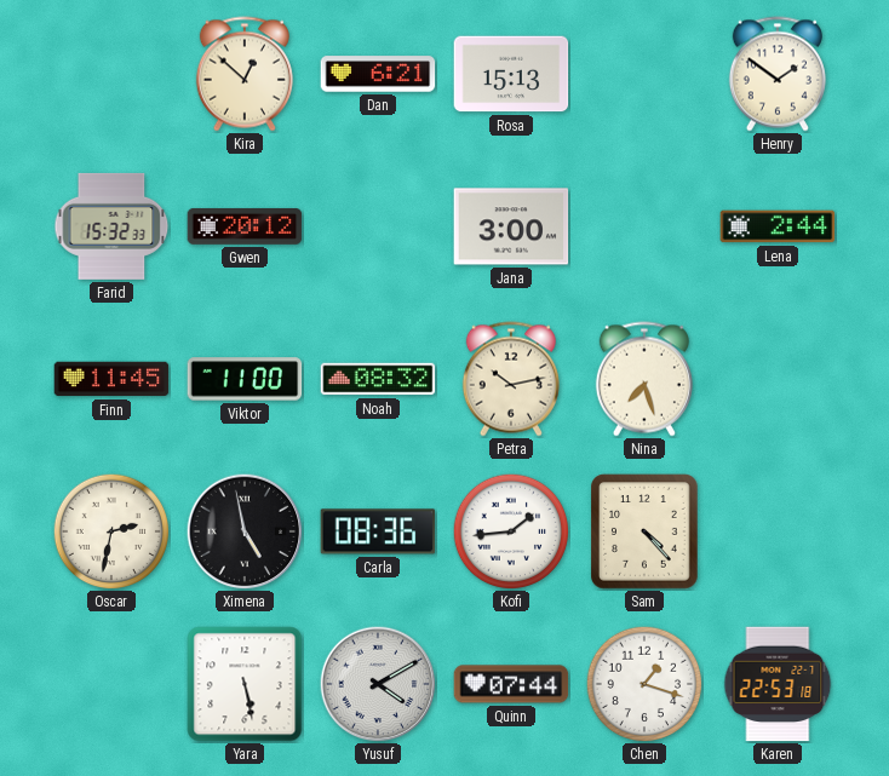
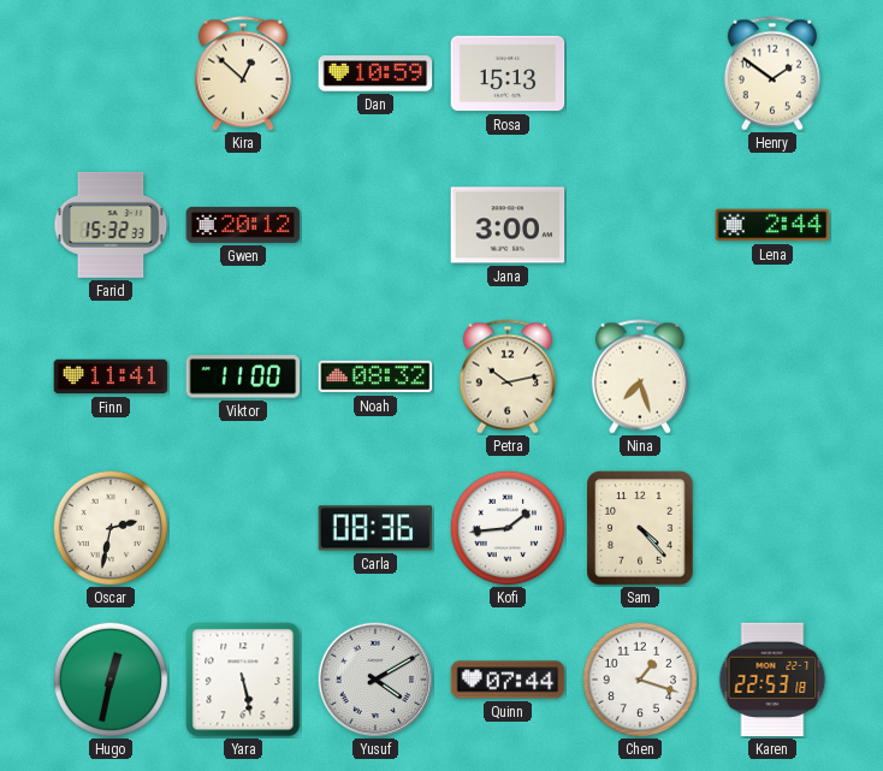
Dan: 6:21 -> 10:59 (375, 73)
Finn: 11:45 -> 11:41 (111, 376)
Ximena: 4:58 -> none (245, 531)
Hugo: none -> 12:32 (111, 680)
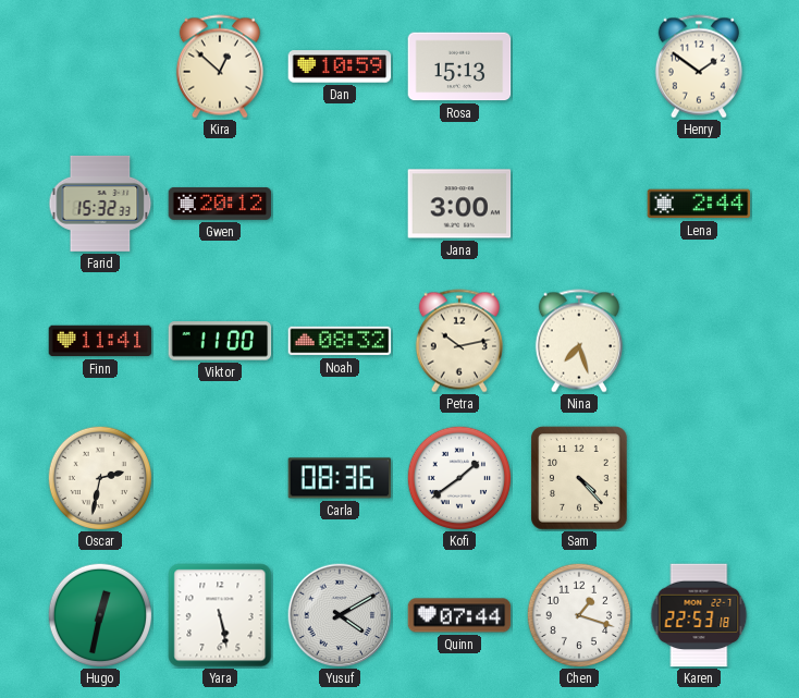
Kofi: 1:44 -> 1:39 (459, 478)
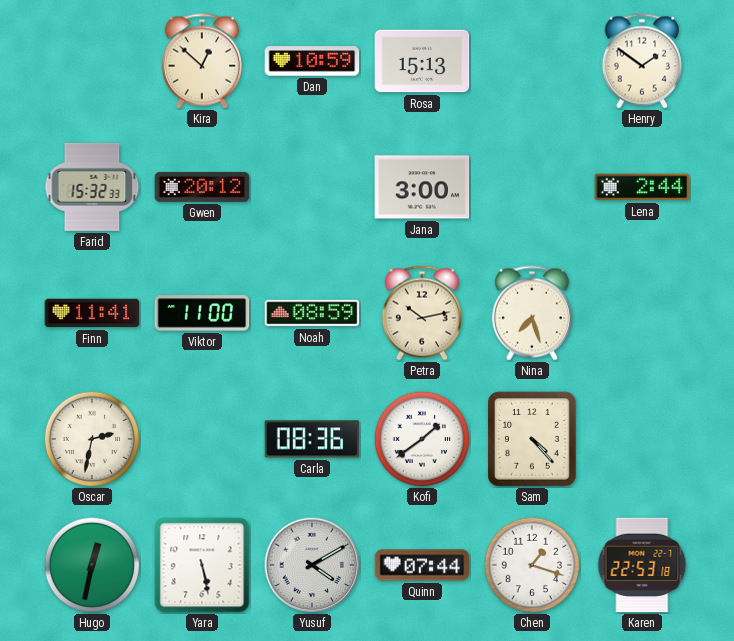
Noah: 08:32 -> 08:59 (312, 313)
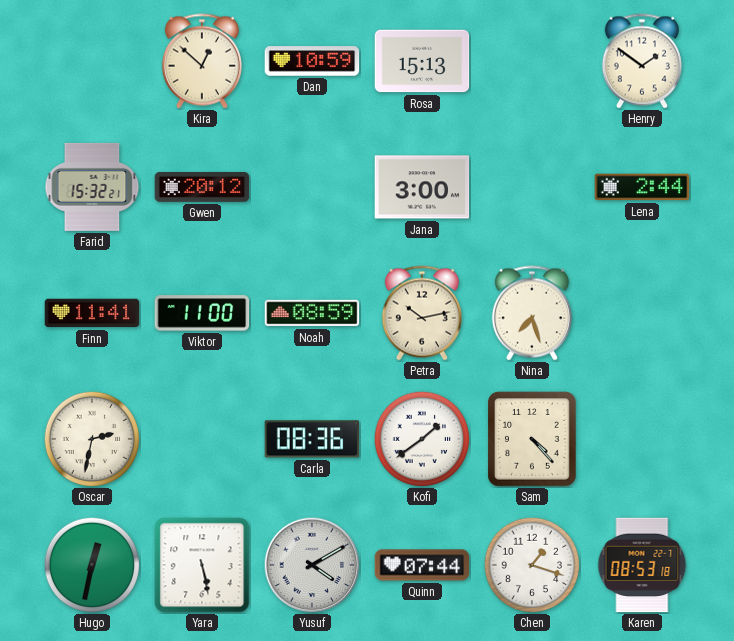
Farid: 15:32:33 -> 15:32:21 (92, 187)
Karen: 22:53 -> 08:53 (642, 565)
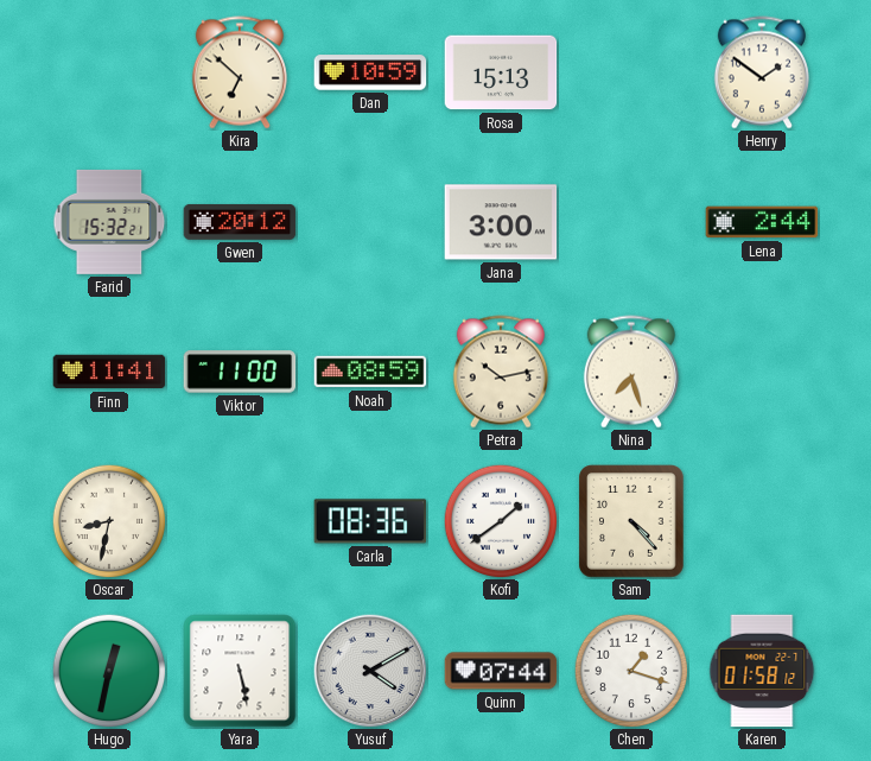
Kira: 12:52 -> 6:52 (240, 72)
Oscar: 2:32 -> 8:32 (109, 521)
Karen: 08:53 -> 01:58 (762, 671)
